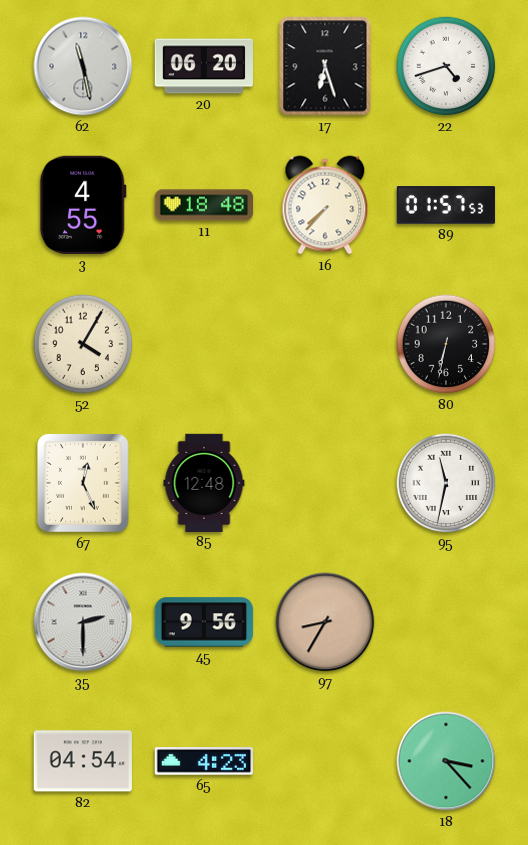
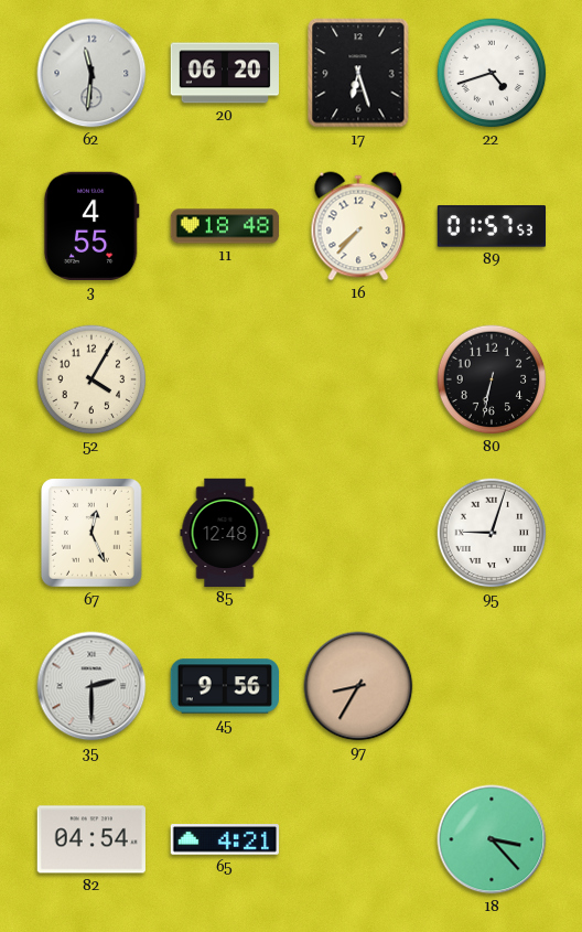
62: 11:28 -> 11:31 (91, 73)
95: 11:32 -> 9:03 (492, 533)
65: 4:23 -> 4:21 (224, 839)
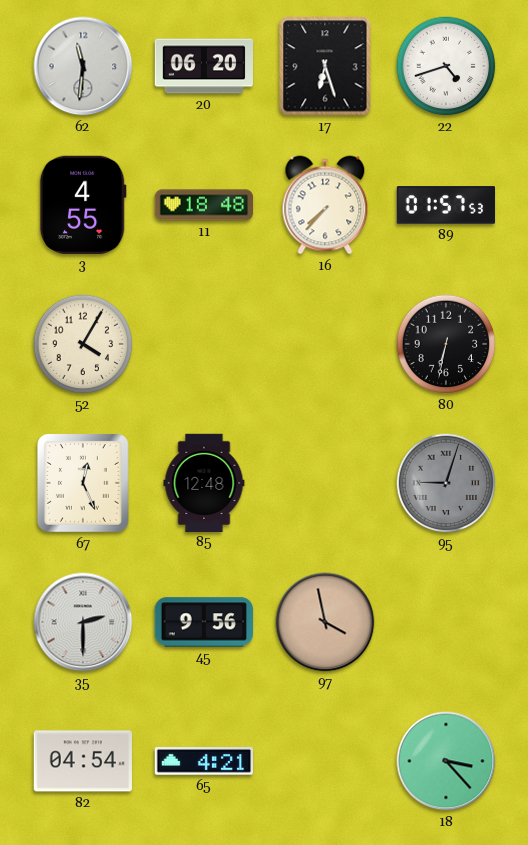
95 dial: white -> grey (446, 483)
97: 8:35 -> 3:58 (325, 622)
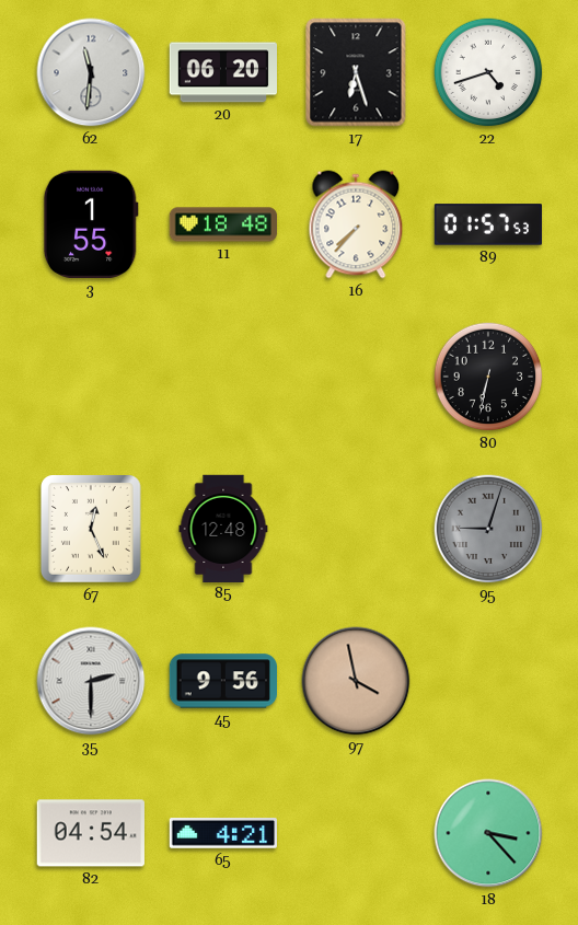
3: 4:55 -> 1:55 (91, 224)
52: 4:05 -> none (83, 344)
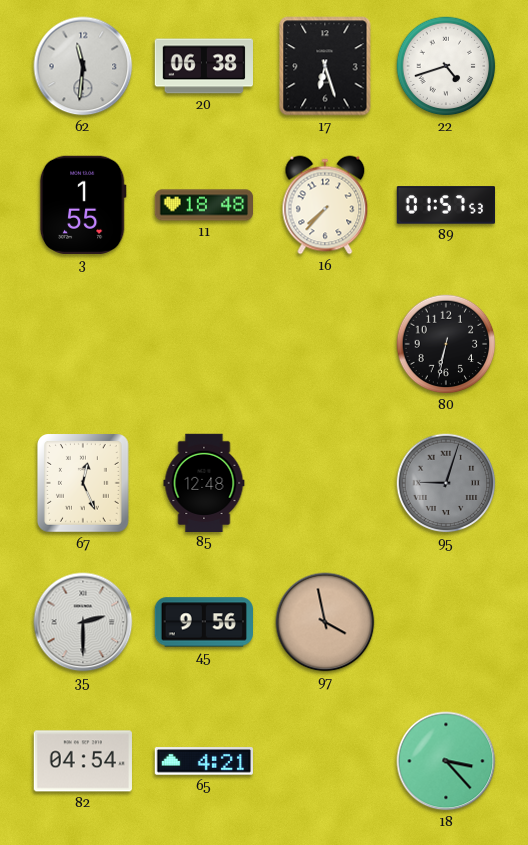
20: 06:20 -> 06:38 (204, 66)
